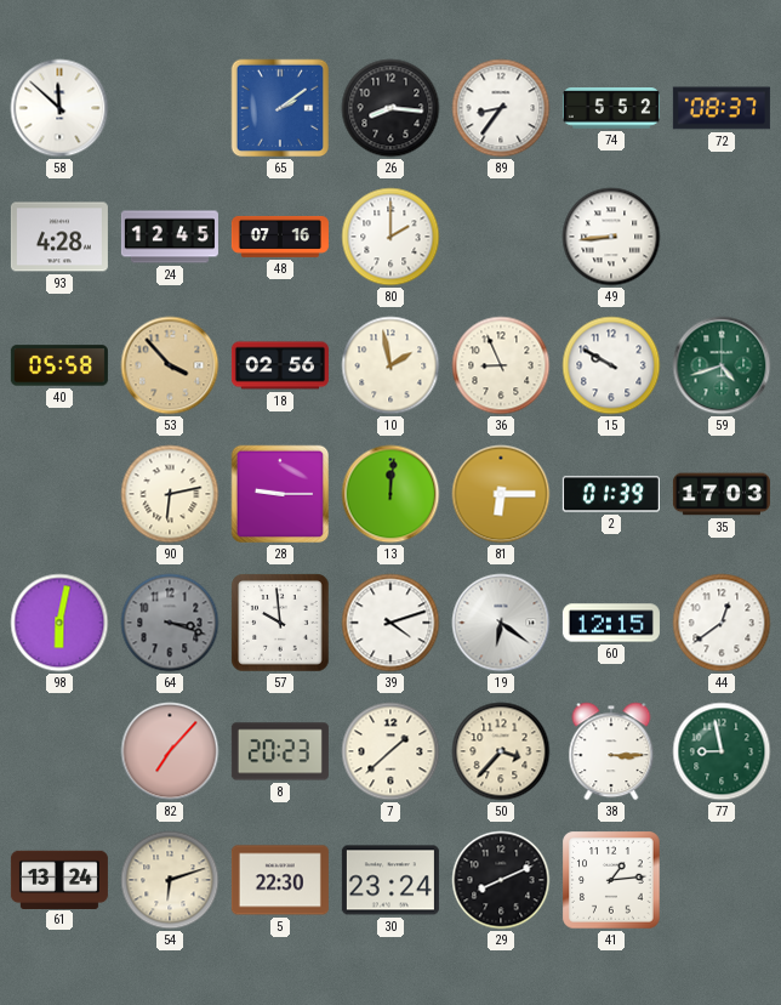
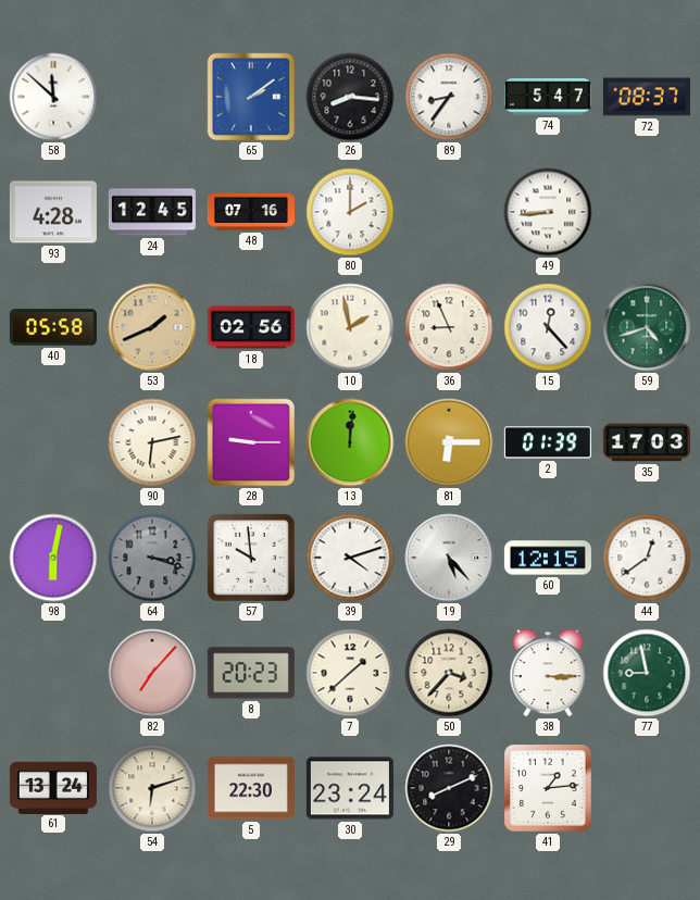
74: 5:52 -> 5:47 (548, 97)
53: 3:53 -> 1:41 (152, 327)
15: 9:50 -> 12:23 (548, 327)
19: 6:21 -> 5:23 (449, 558)
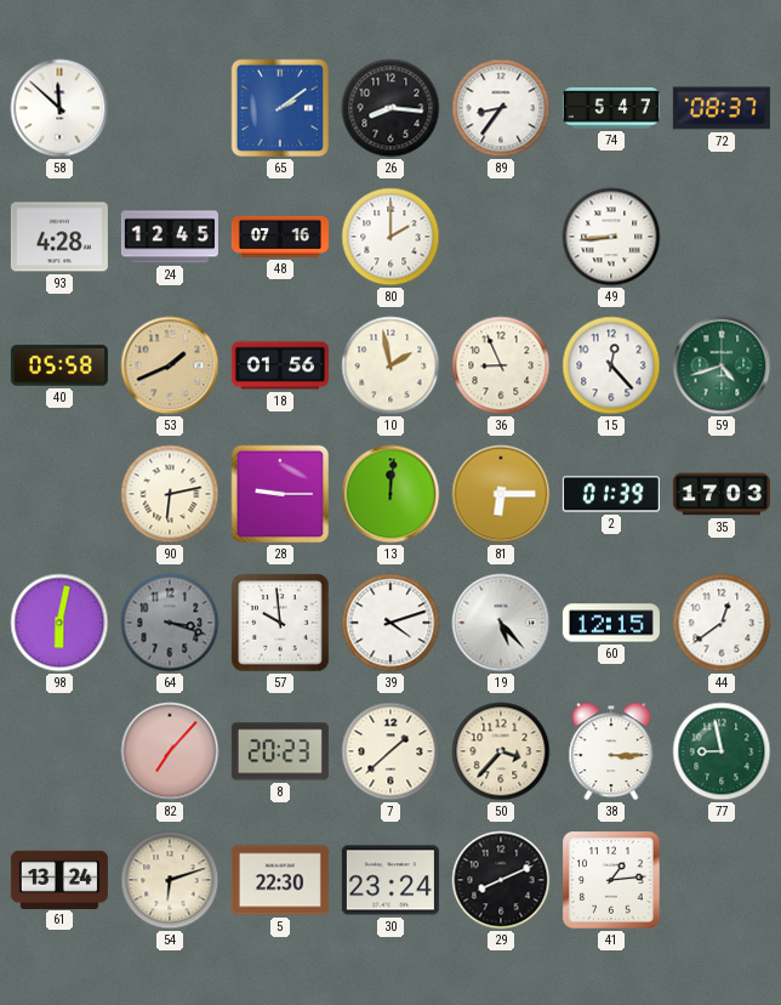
18: 02:56 -> 01:56 (280, 365)
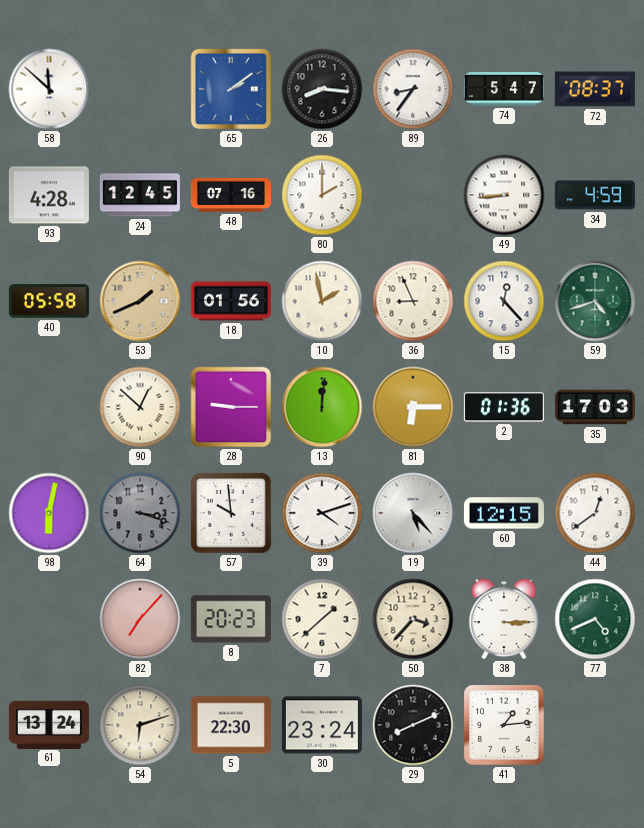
34: none -> 4:59 (595, 195)
90: 6:13 -> 12:52 (140, 407)
2: 01:39 -> 01:36 (504, 407)
77: 8:58 -> 4:41 (595, 619)
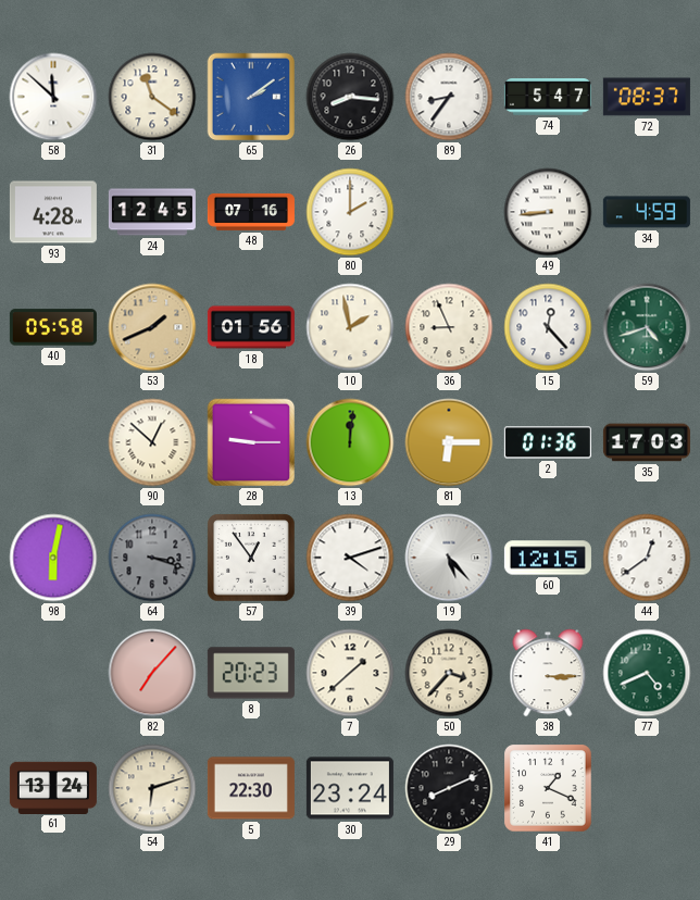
31: none -> 11:21 (152, 97)
57: 9:59 -> 12:54 (251, 558)
41: 1:14 -> 1:19 (548, 788)
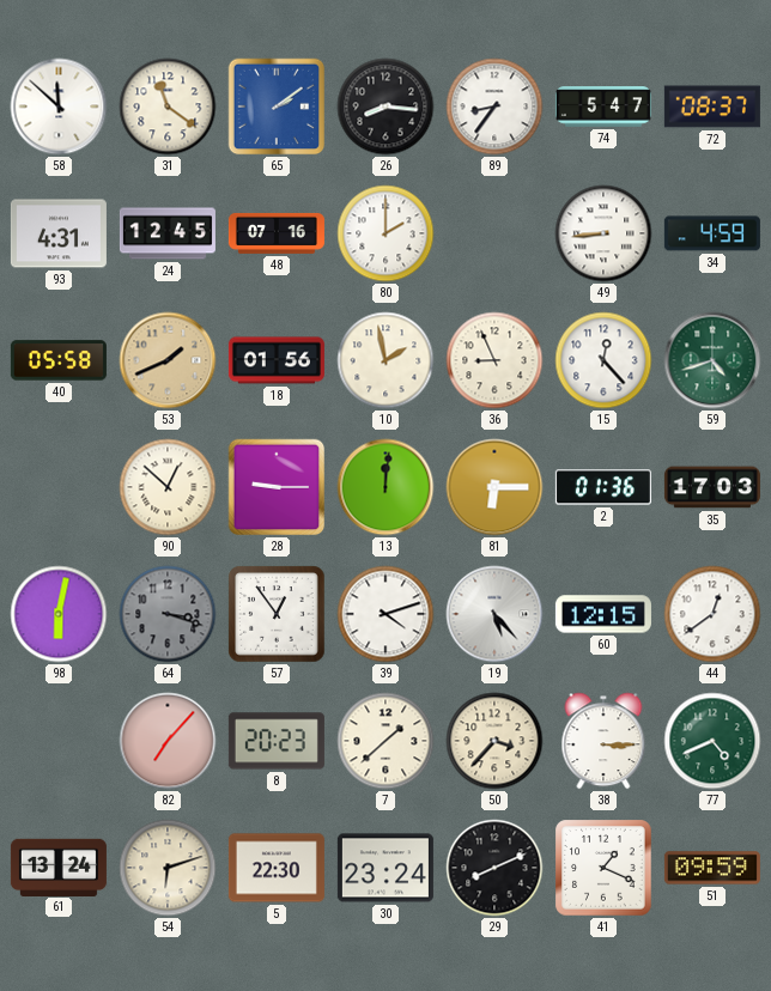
93: 4:28 -> 4:31 (59, 233)
51: none -> 09:59 (712, 868)
